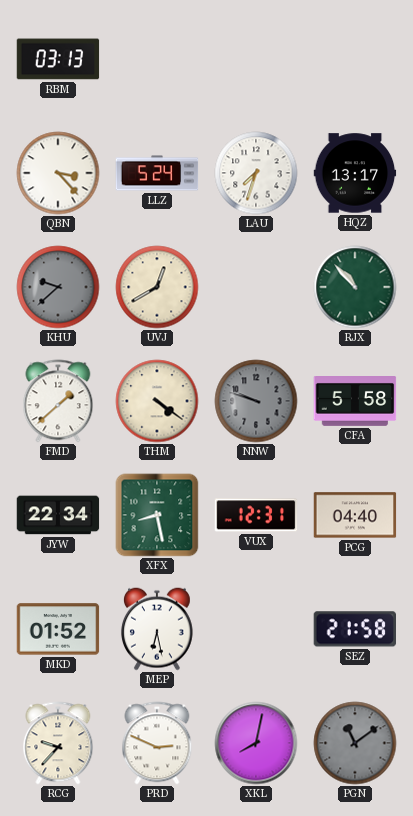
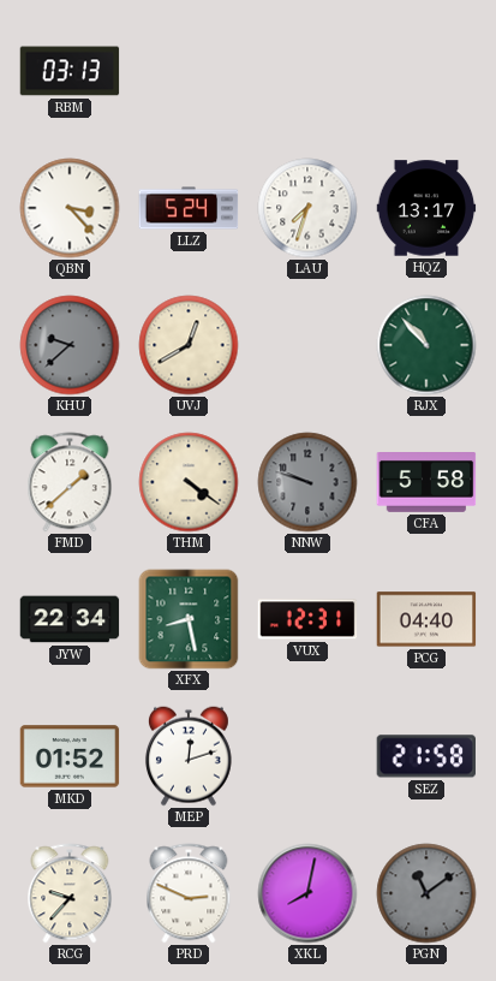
MEP: 6:28 -> 12:12 (189, 756)
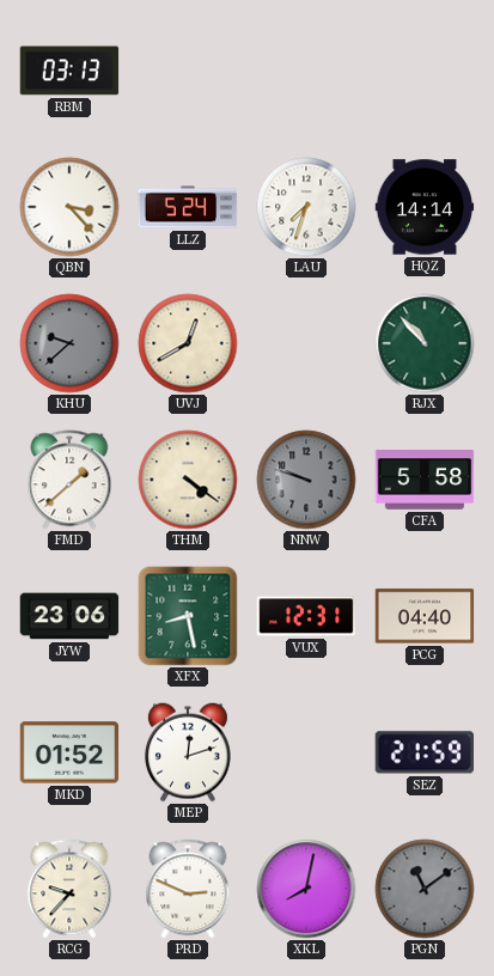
HQZ: 13:17 -> 14:14 (425, 207)
JYW: 22:34 -> 23:06 (69, 616)
SEZ: 21:58 -> 21:59 (423, 752)
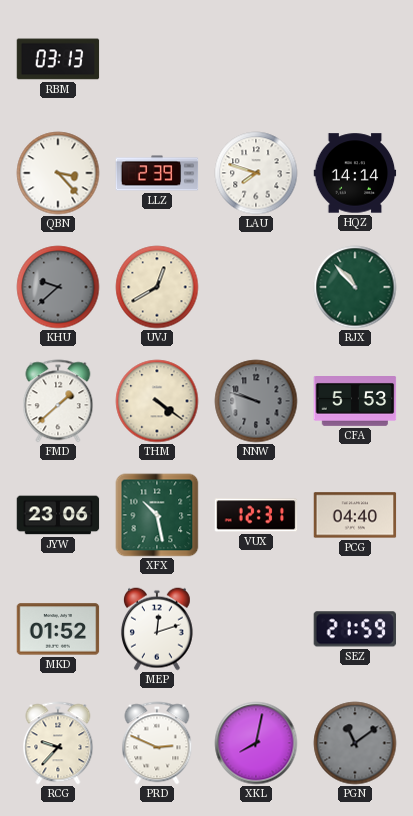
LLZ: 5:24 -> 2:39 (157, 173)
LAU: 7:33 -> 7:48 (256, 173)
CFA: 5:58 -> 5:53 (355, 402)
XFX: 8:28 -> 10:28 (157, 515)
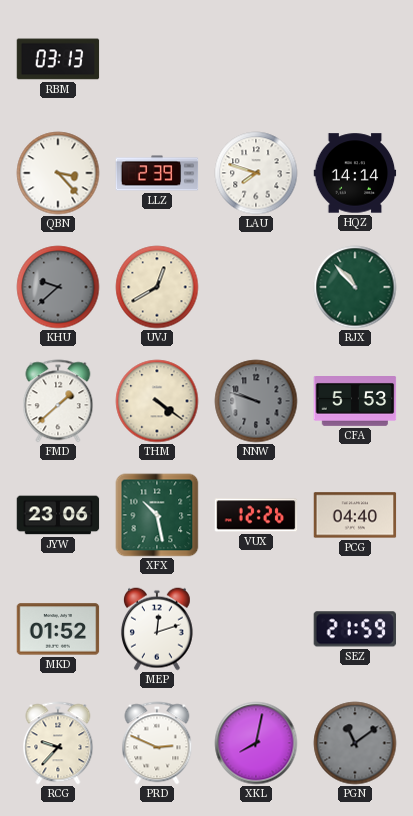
VUX: 12:31 -> 12:26 (256, 515)
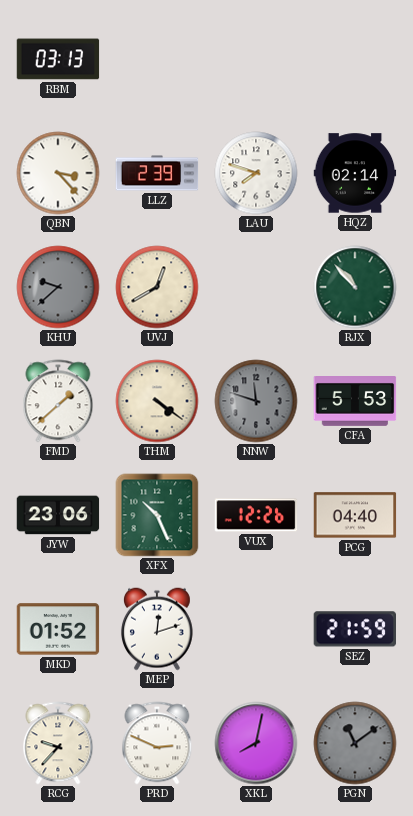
HQZ: 14:14 -> 02:14 (355, 173)
NNW: 9:48 -> 11:48 (256, 401)
XFX: 10:28 -> 10:26 (157, 515)
